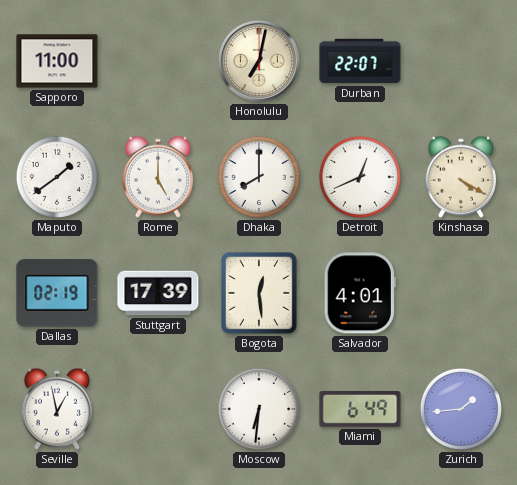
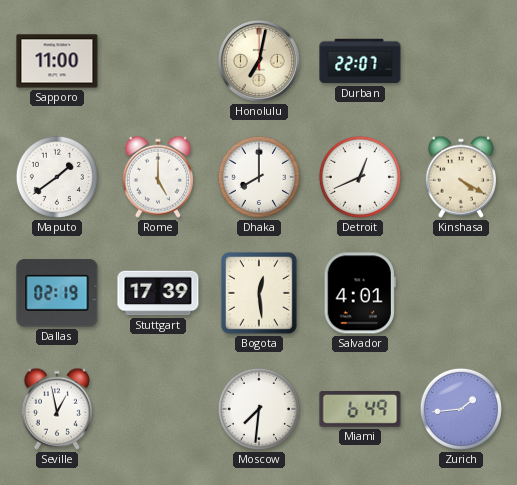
Moscow: 6:31 -> 7:31 (259, 409)
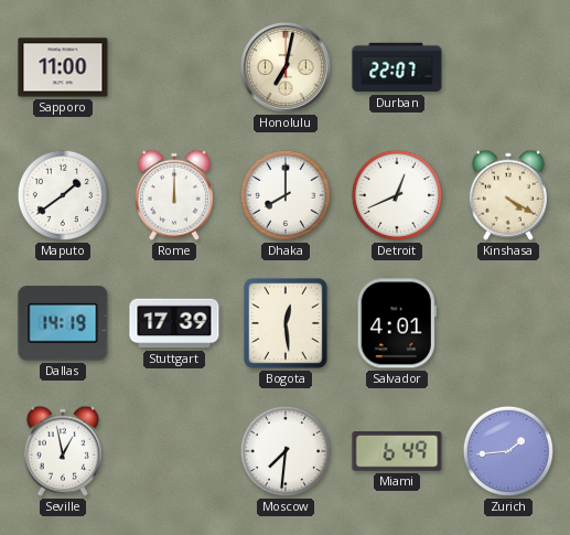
Rome: 5:00 -> 12:00 (174, 195)
Dallas: 02:19 -> 14:19 (63, 323)
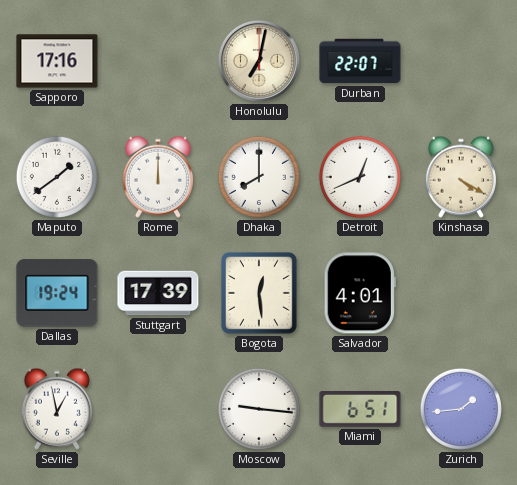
Sapporo: 11:00 -> 17:16 (57, 61)
Dallas: 14:19 -> 19:24 (57, 293)
Moscow: 7:31 -> 9:16 (259, 409)
Miami: 6:49 -> 6:51 (360, 410)
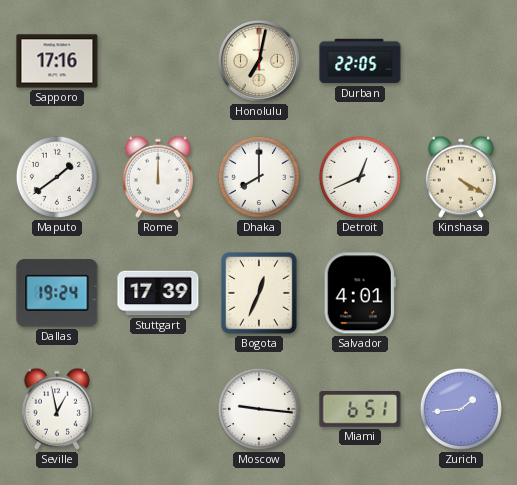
Durban: 22:07 -> 22:05 (360, 61)
Bogota: 12:29 -> 12:34 (260, 294)
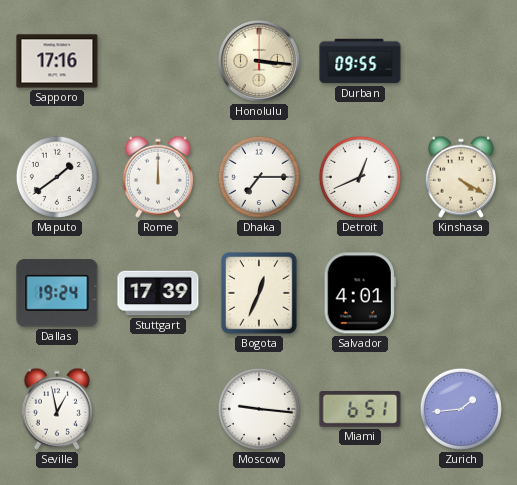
Honolulu: 7:02 -> 3:16 (259, 61)
Durban: 22:05 -> 09:55 (360, 61)
Dhaka: 8:00 -> 7:15 (259, 177)
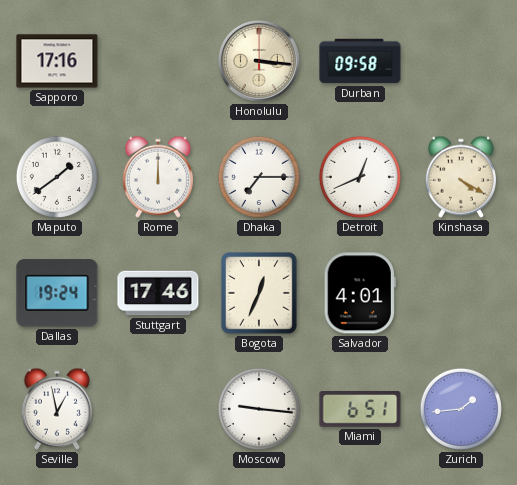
Durban: 09:55 -> 09:58 (360, 61)
Stuttgart: 17:39 -> 17:46 (158, 293)
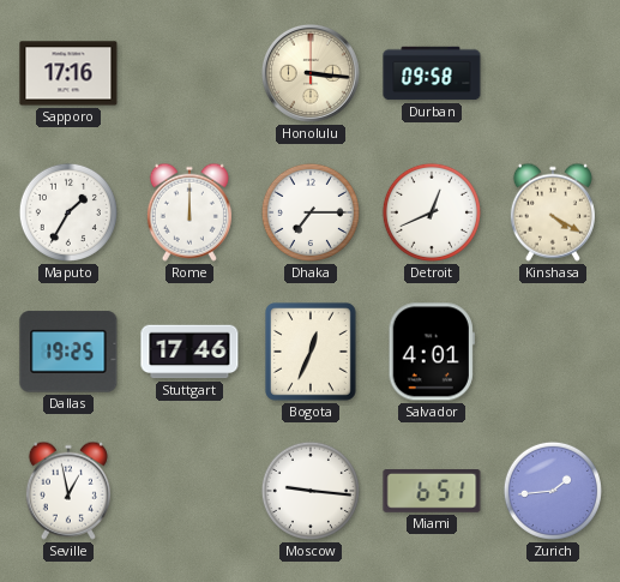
Maputo: 1:39 -> 1:35 (68, 212)
Dallas: 19:24 -> 19:25 (68, 352)
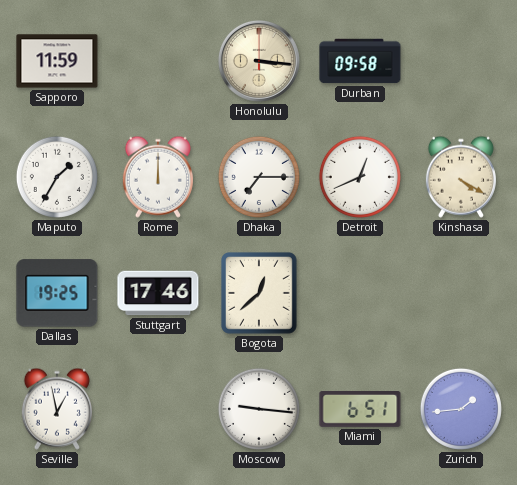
Sapporo: 17:16 -> 11:59 (57, 61)
Bogota: 12:34 -> 12:38 (260, 294)
Salvador: 4:01 -> none (432, 352)
